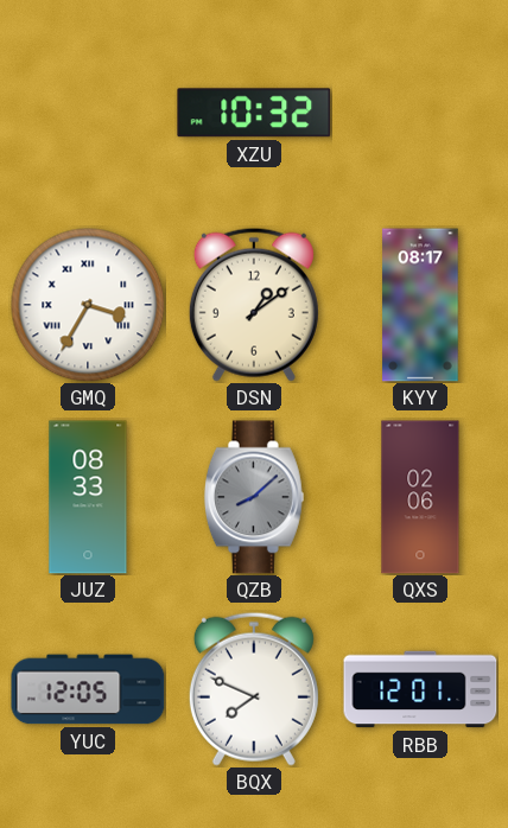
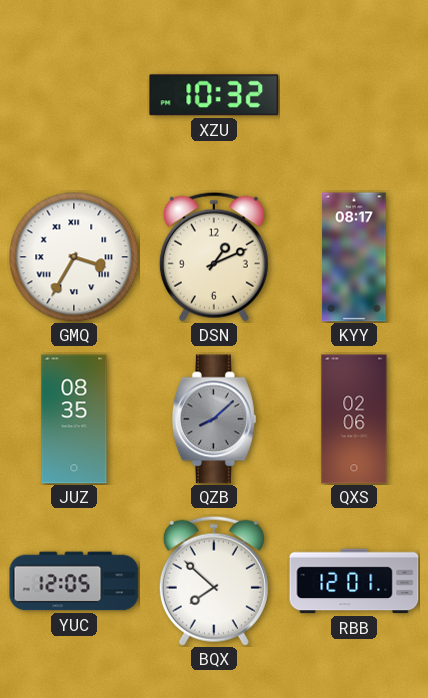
DSN: 1:09 -> 1:11 (214, 257)
JUZ: 08:33 -> 08:35 (74, 419)
BQX: 7:49 -> 7:52 (214, 581)
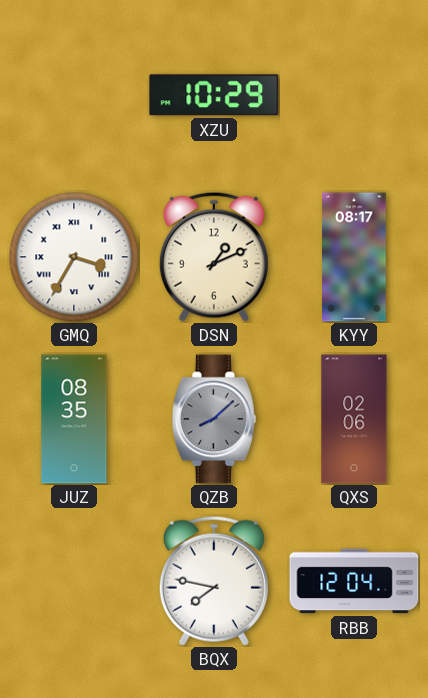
XZU: 10:32 -> 10:29 (214, 95)
YUC: 12:05 -> none (74, 581)
BQX: 7:52 -> 7:47 (214, 581)
RBB: 12:01 -> 12:04 (354, 581)
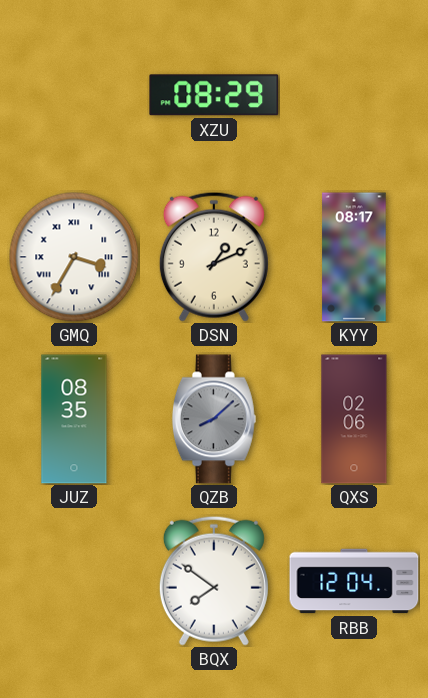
XZU: 10:29 -> 08:29 (214, 95)
BQX: 7:47 -> 7:51 (214, 581)
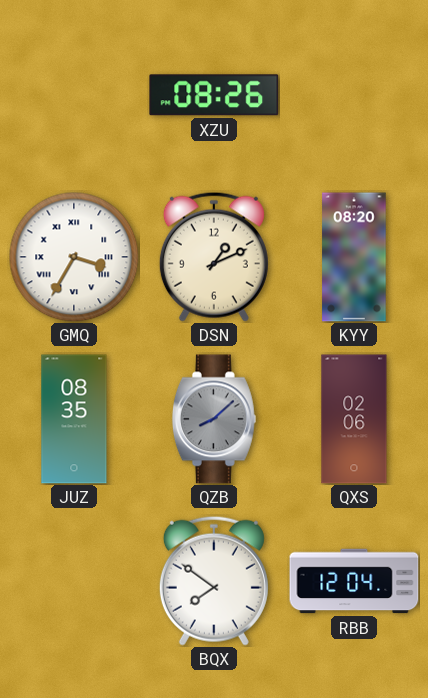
XZU: 08:29 -> 08:26 (214, 95)
KYY: 08:17 -> 08:20 (354, 257)
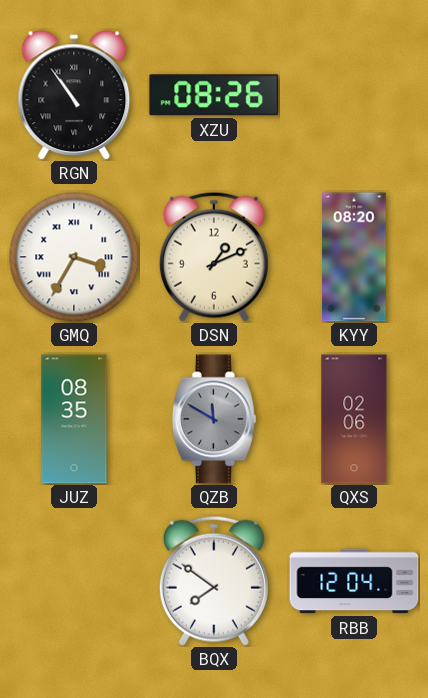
RGN: none -> 10:54 (74, 95)
QZB: 8:08 -> 11:50 (214, 419)
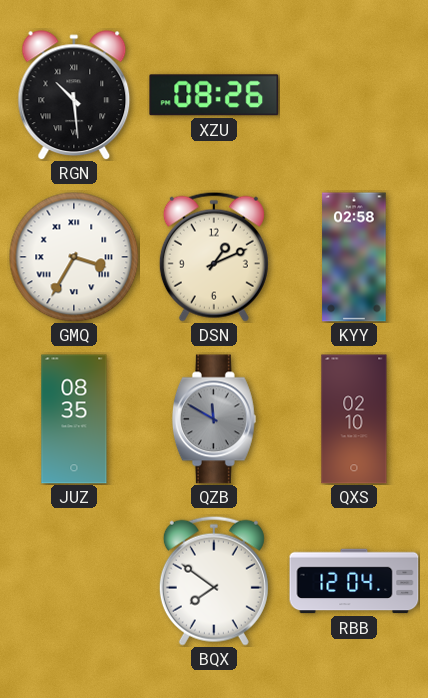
RGN: 10:54 -> 10:29 (74, 95)
KYY: 08:20 -> 02:58 (354, 257)
QXS: 02:06 -> 02:10 (354, 419)
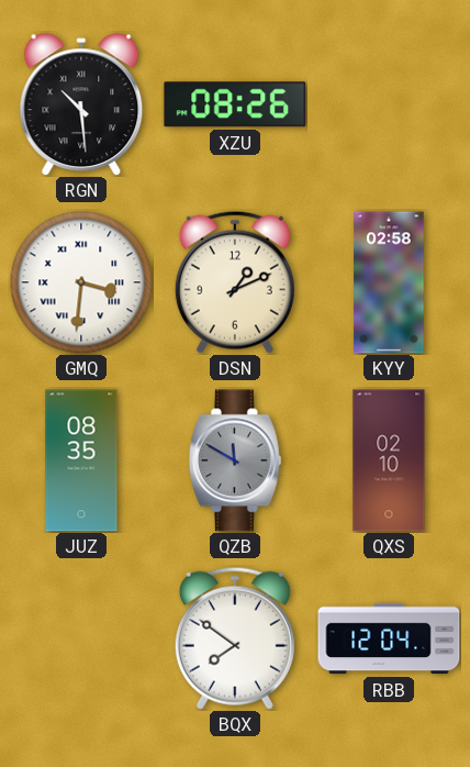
GMQ: 3:35 -> 3:31 (81, 282)
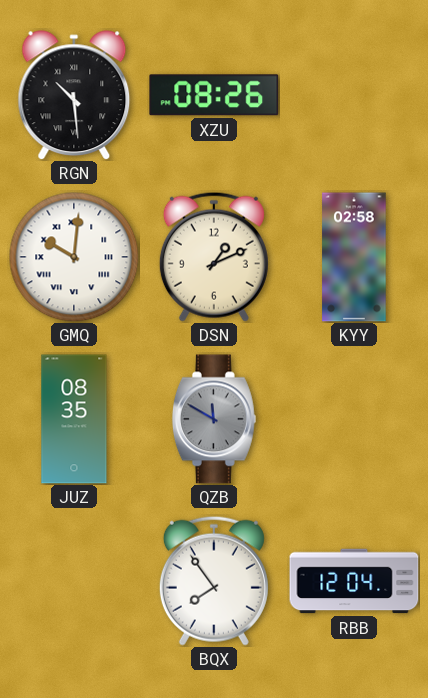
GMQ: 3:31 -> 10:01 (74, 257)
QXS: 02:10 -> none (389, 460)
BQX: 7:51 -> 7:54 (214, 581)
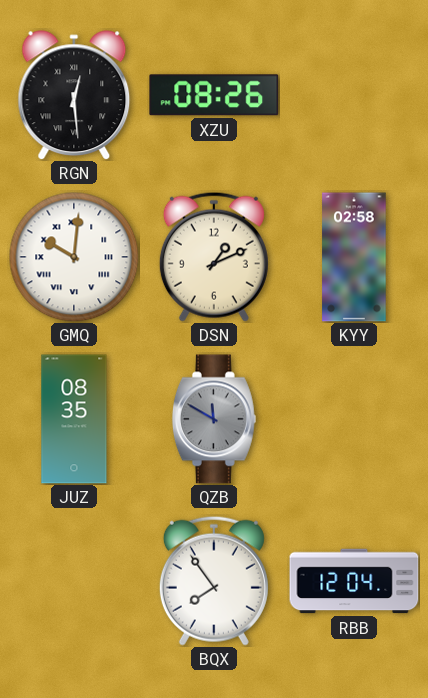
RGN: 10:29 -> 12:29 (74, 95)
